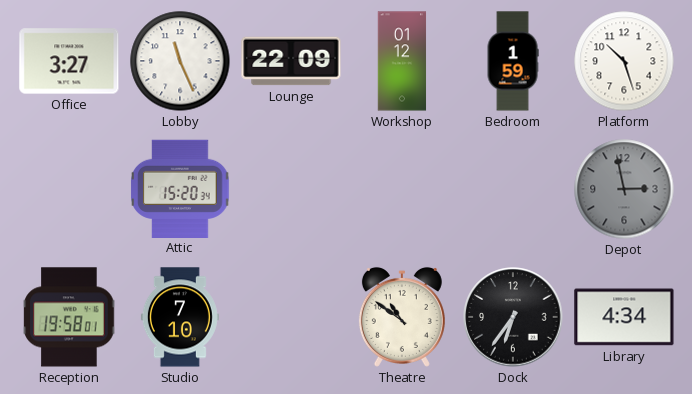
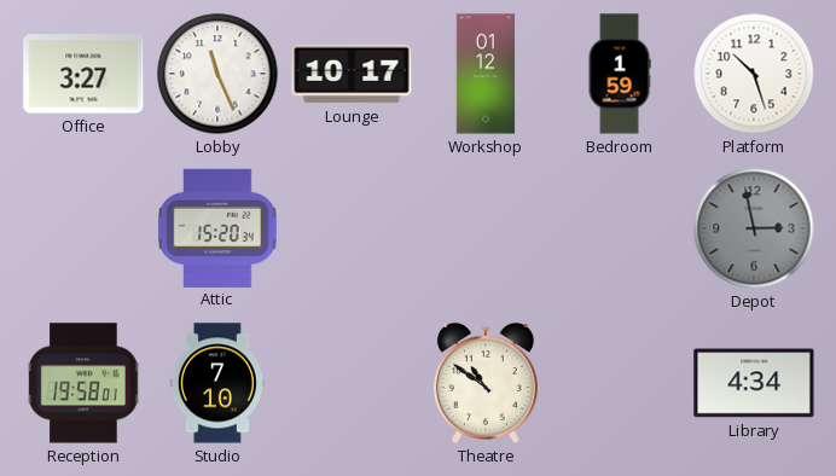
Lounge: 22:09 -> 10:17 (352, 74)
Dock: 6:36 -> none (513, 317)
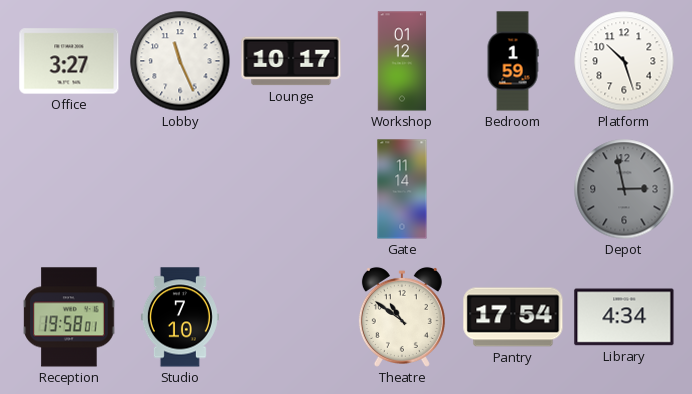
Attic: 15:20 -> none (217, 227)
Gate: none -> 11:14 (402, 189)
Pantry: none -> 17:54 (513, 317)
